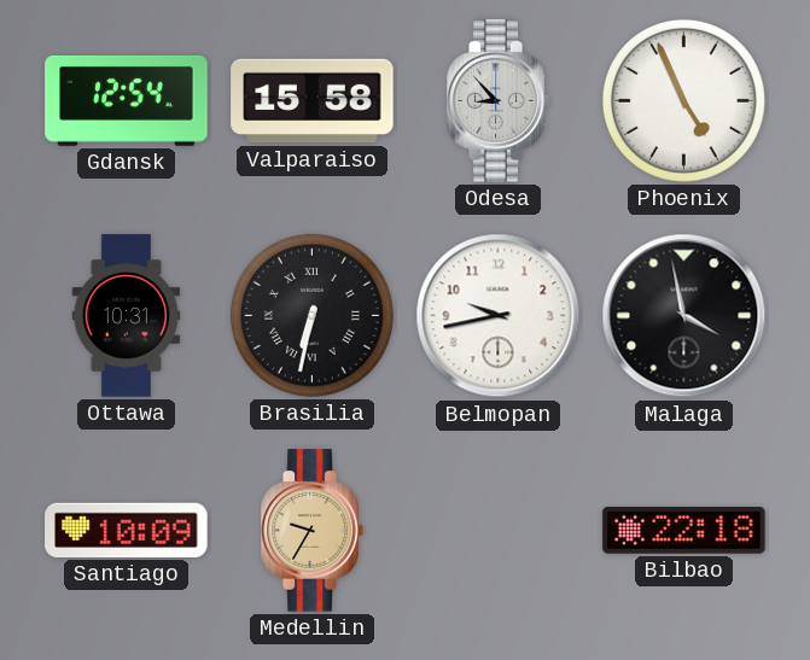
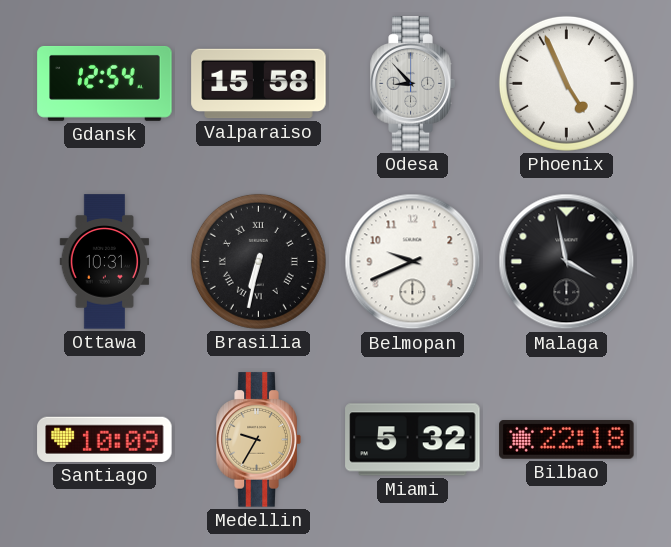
Belmopan: 9:43 -> 9:41 (413, 262)
Miami: none -> 5:32 (413, 440)
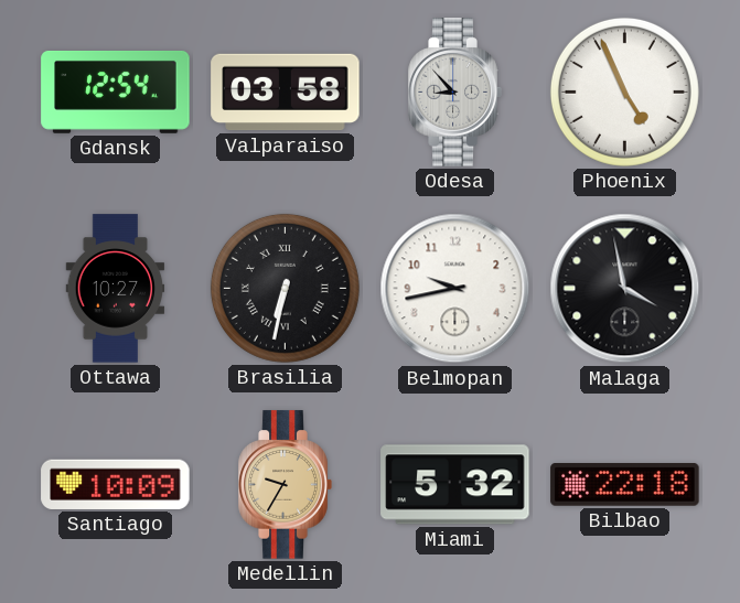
Valparaiso: 15:58 -> 03:58 (286, 93)
Ottawa: 10:31 -> 10:27 (116, 289)
Belmopan: 9:41 -> 9:43 (455, 289)
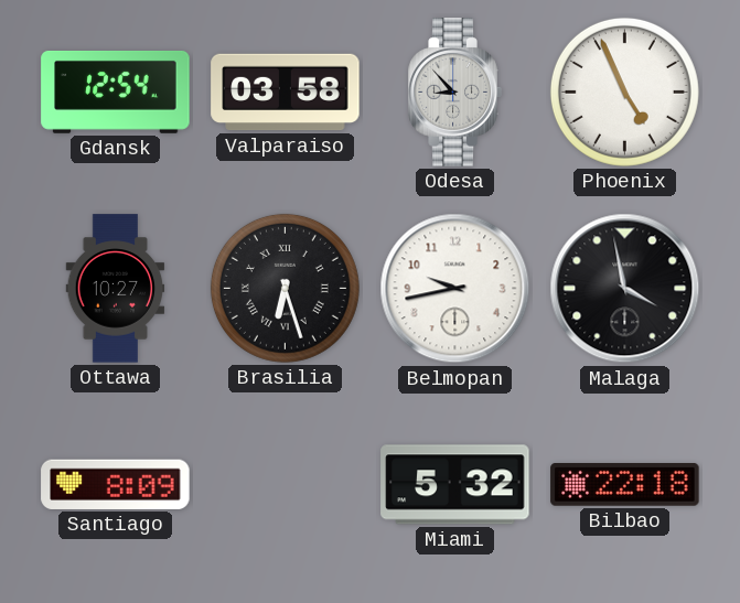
Brasilia: 6:32 -> 6:27 (285, 288)
Santiago: 10:09 -> 8:09 (116, 484)
Medellin: 9:35 -> none (285, 485)
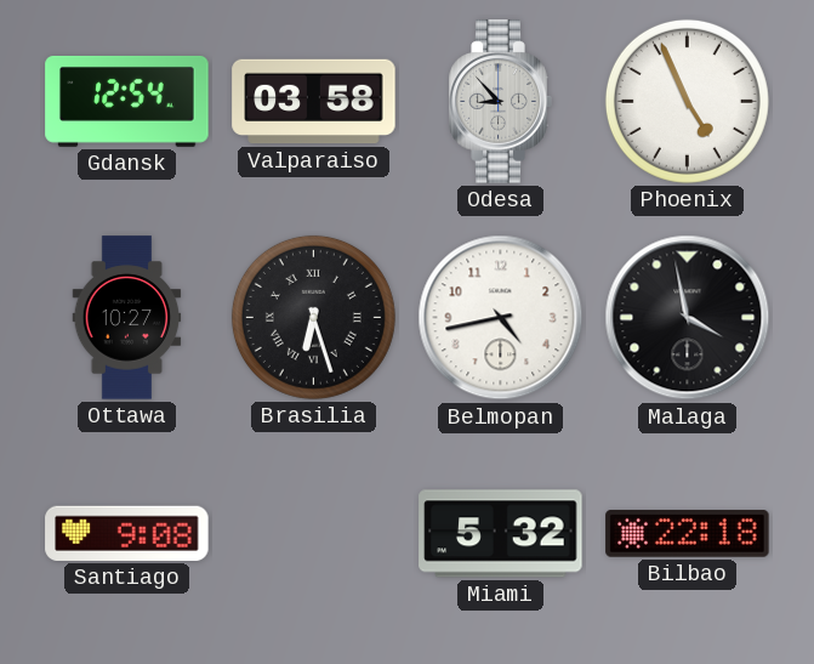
Belmopan: 9:43 -> 4:43 (501, 318)
Santiago: 8:09 -> 9:08 (127, 533)
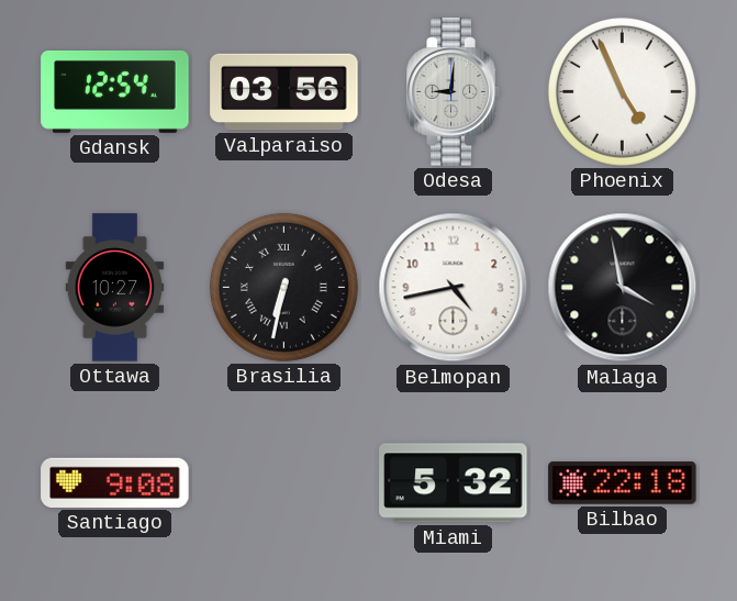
Valparaiso: 03:58 -> 03:56 (284, 92)
Odesa: 8:53 -> 9:01 (453, 92)
Brasilia: 6:27 -> 6:32 (283, 287)
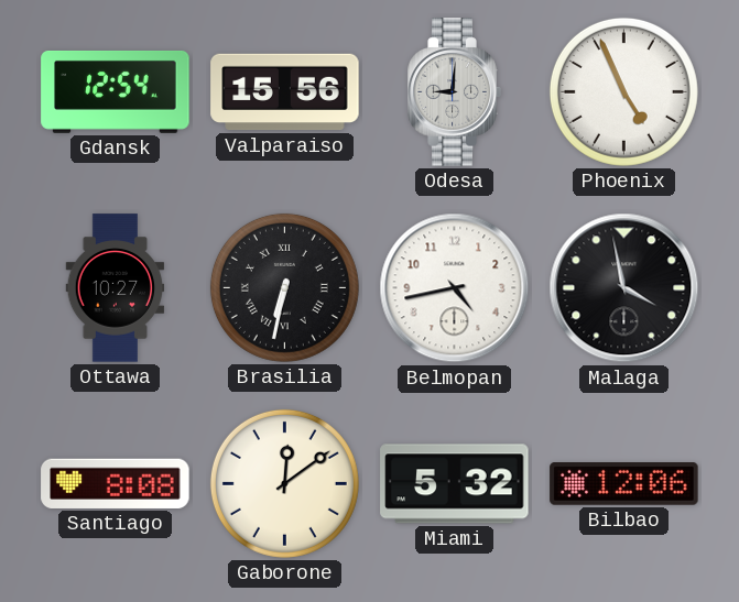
Valparaiso: 03:56 -> 15:56 (285, 92)
Santiago: 9:08 -> 8:08 (116, 483)
Gaborone: none -> 12:09 (284, 483)
Bilbao: 22:18 -> 12:06 (624, 484)
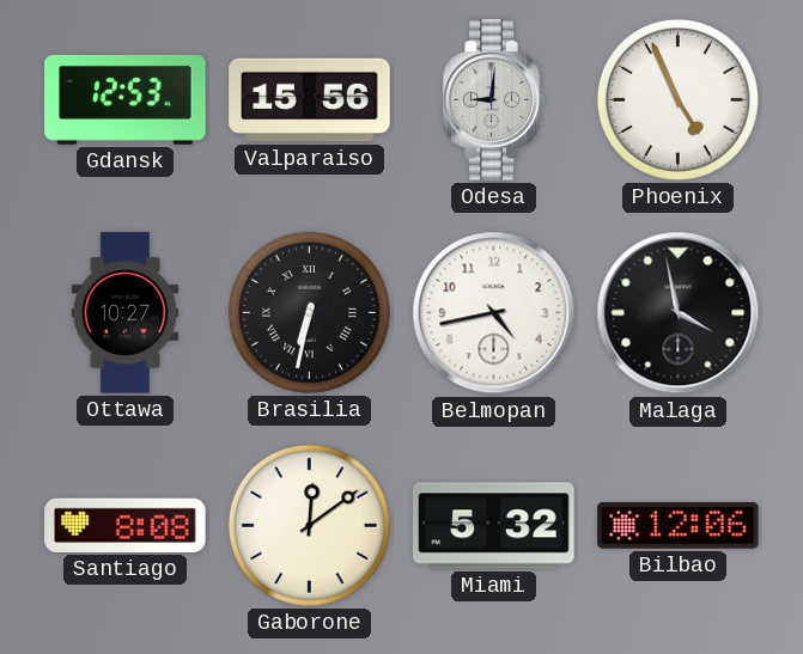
Gdansk: 12:54 -> 12:53 (126, 99)
